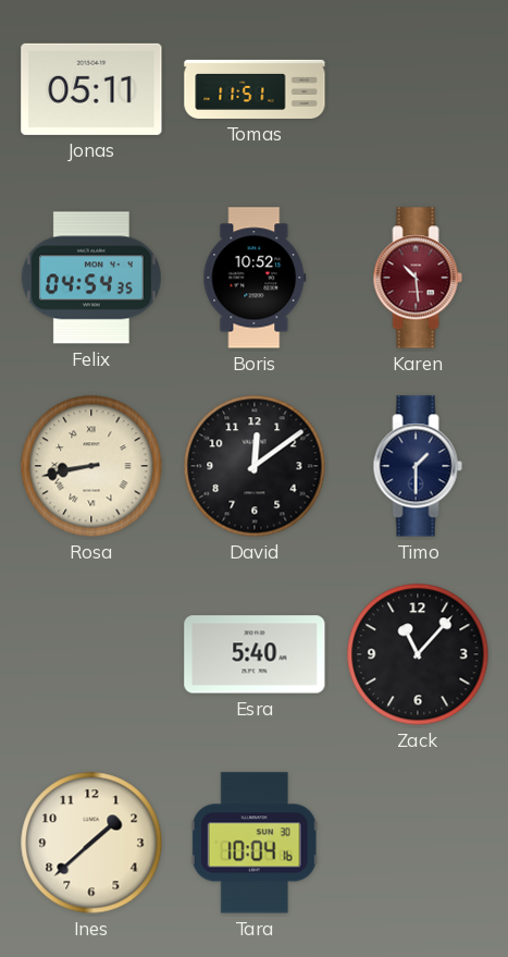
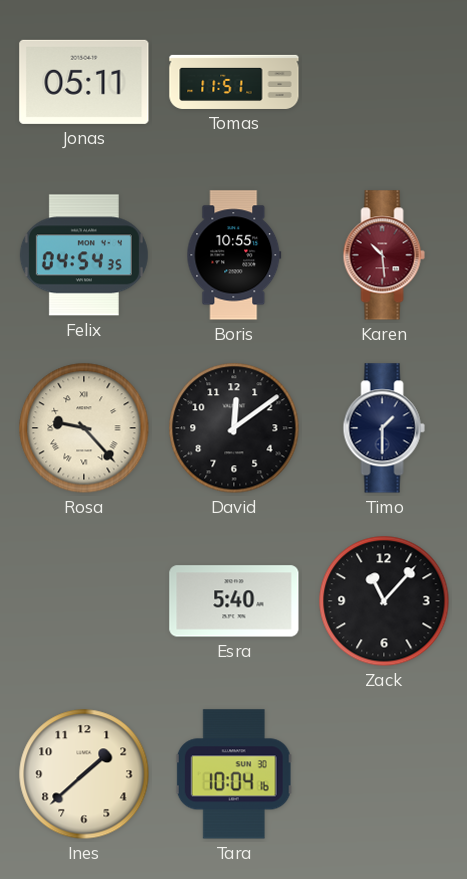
Boris: 10:52 -> 10:55 (234, 255)
Rosa: 8:43 -> 9:23 (84, 428)
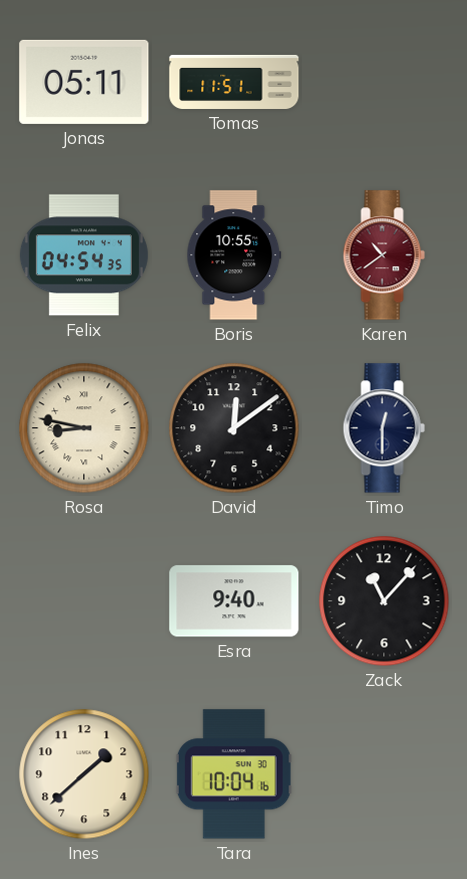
Karen: 10:29 -> 10:39 (384, 255)
Rosa: 9:23 -> 8:47 (84, 428)
Timo: 1:30 -> 12:30 (384, 428)
Esra: 5:40 -> 9:40 (234, 601)
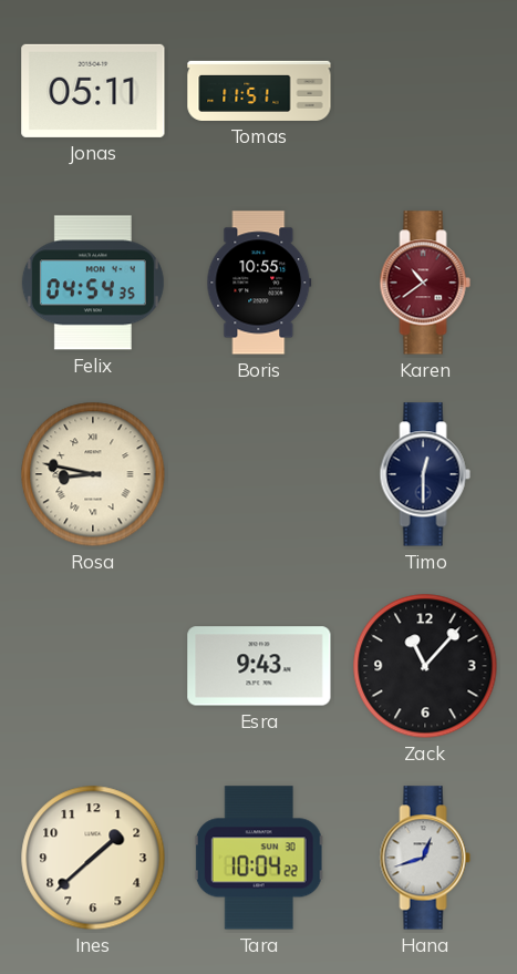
David: 12:09 -> none (234, 428)
Esra: 9:40 -> 9:43 (259, 666)
Tara: 10:04:16 -> 10:04:22 (259, 858)
Hana: none -> 12:42 (425, 858)
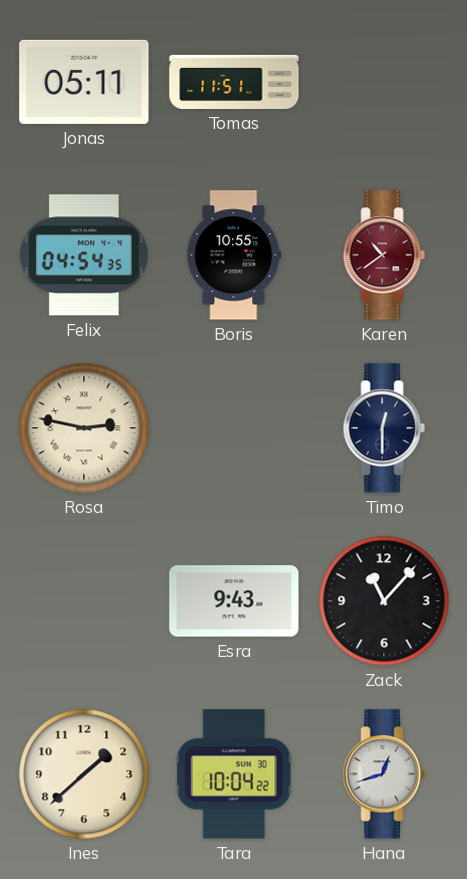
Rosa: 8:47 -> 2:47 (84, 428)
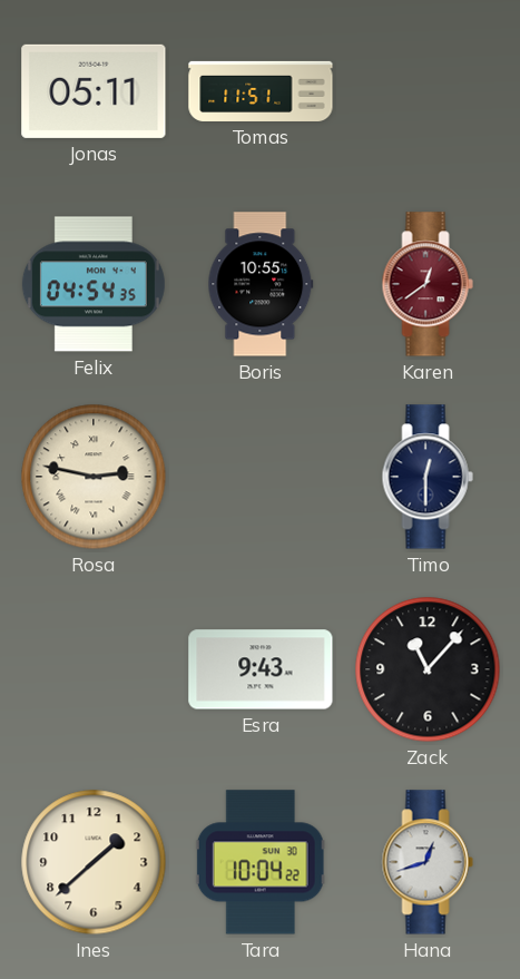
Karen: 10:39 -> 12:39 (428, 284)
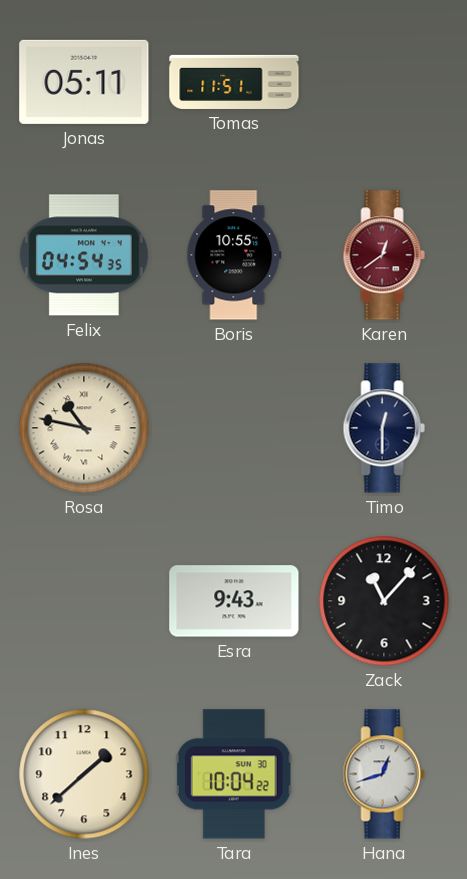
Rosa: 2:47 -> 10:47 (84, 428)
